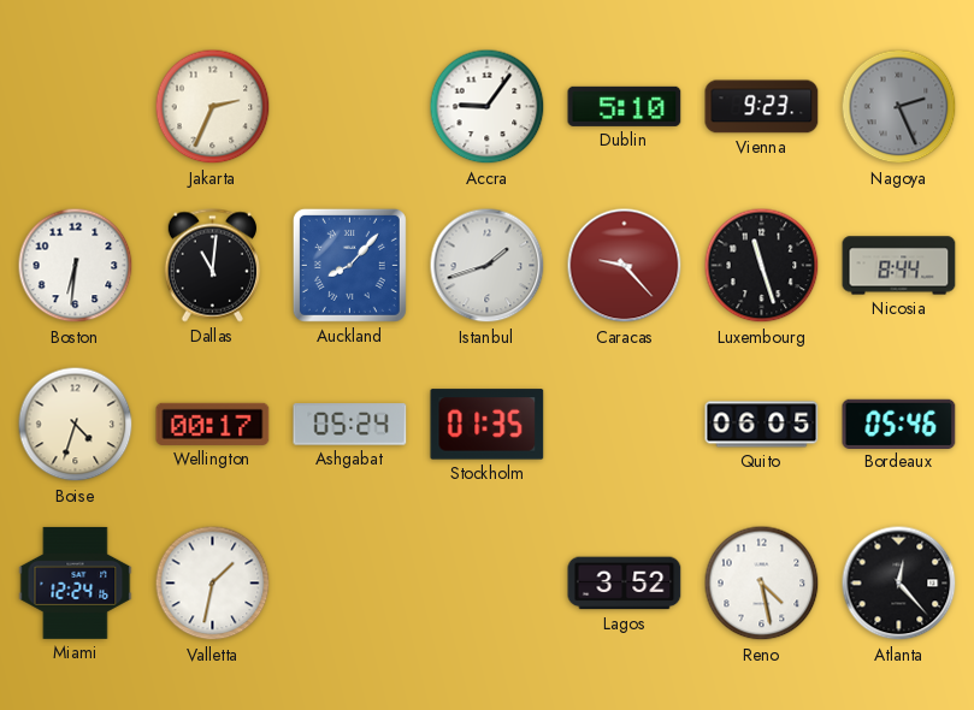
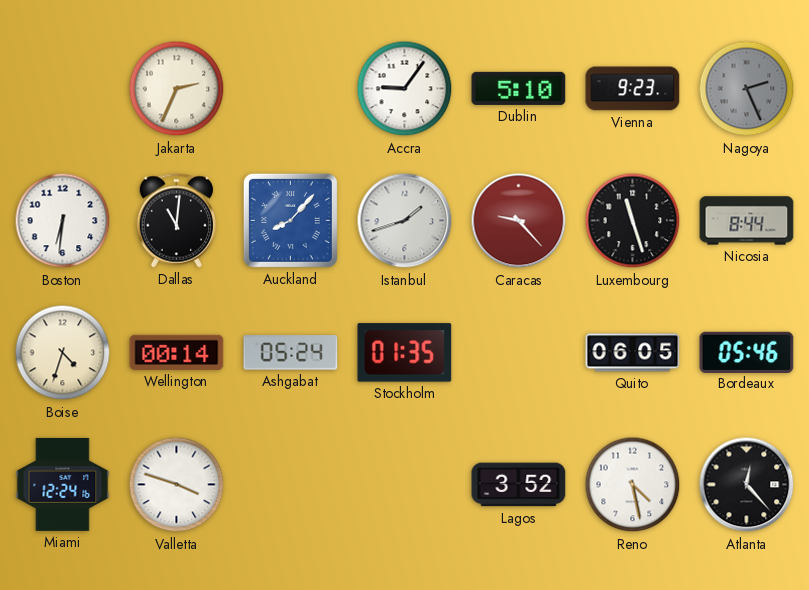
Wellington: 00:17 -> 00:14 (177, 352)
Valletta: 1:32 -> 3:48 (177, 485)
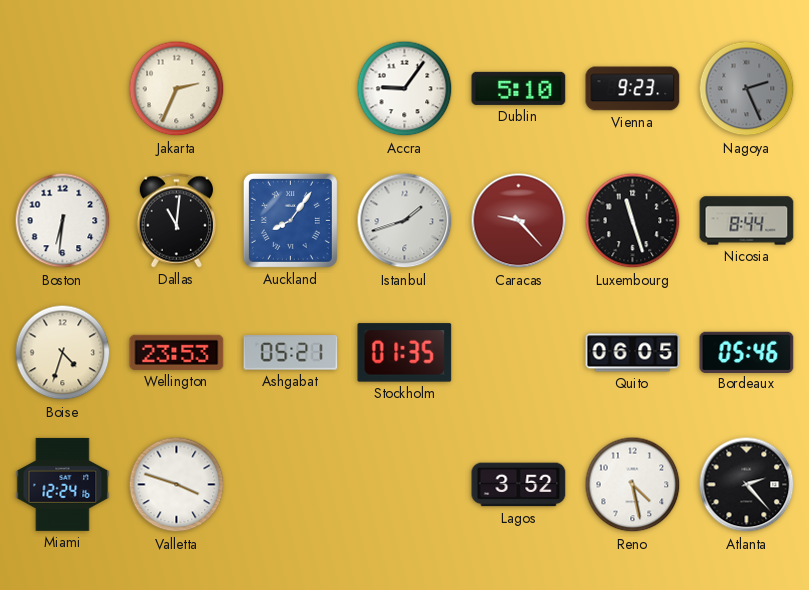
Auckland: 8:07 -> 8:06 (290, 220)
Wellington: 00:14 -> 23:53 (177, 352)
Ashgabat: 05:24 -> 05:21 (291, 353)
Atlanta: 12:23 -> 2:23 (747, 485)
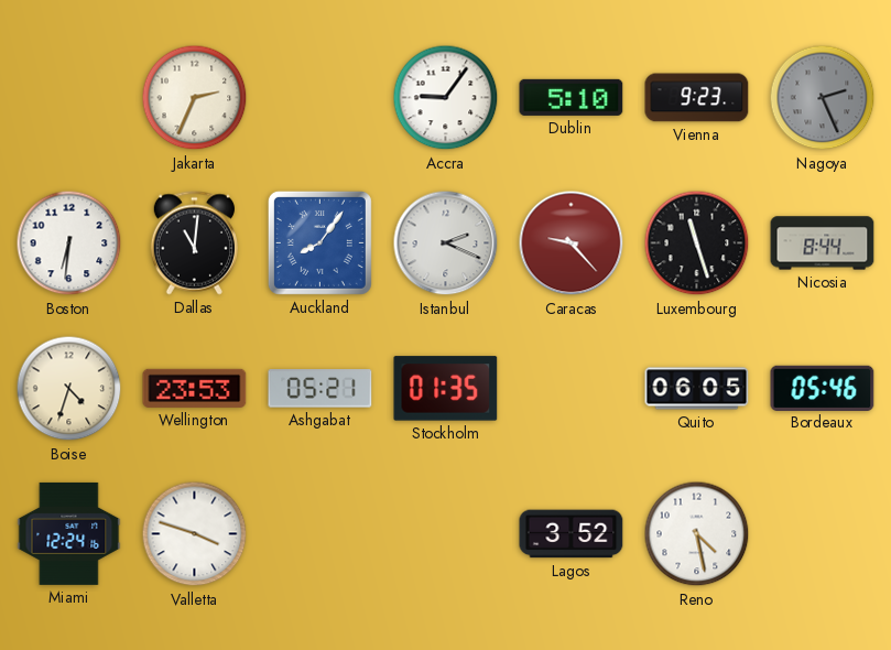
Istanbul: 1:42 -> 2:19 (446, 243)
Atlanta: 2:23 -> none (747, 485)
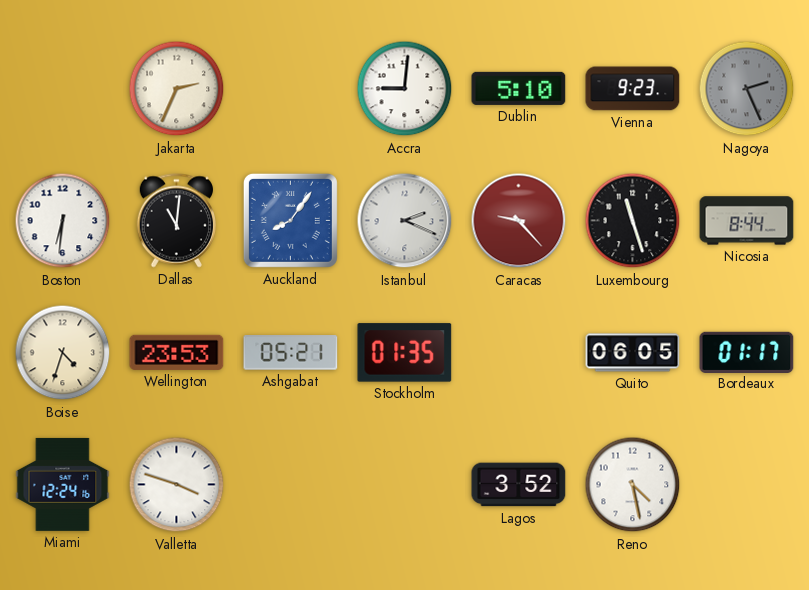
Accra: 9:06 -> 9:01 (405, 89)
Bordeaux: 05:46 -> 01:17 (747, 352)
